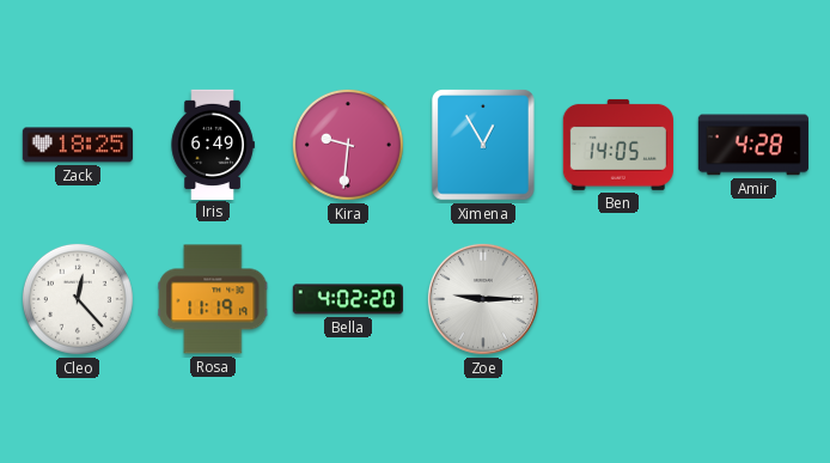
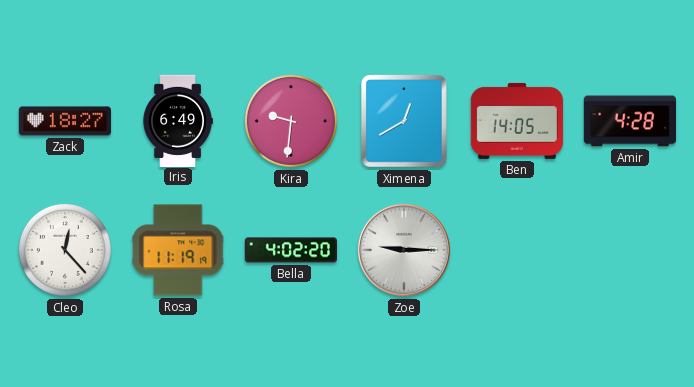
Zack: 18:25 -> 18:27 (64, 121)
Ximena: 12:55 -> 12:40 (404, 121)
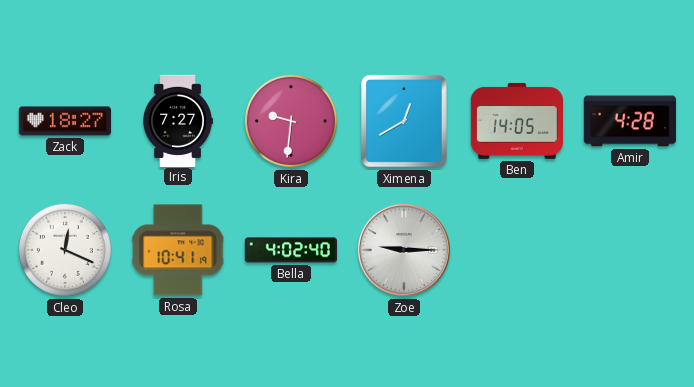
Iris: 6:49 -> 7:27 (178, 120)
Cleo: 12:23 -> 12:19 (65, 250)
Rosa: 11:19 -> 10:41 (178, 250)
Bella: 4:02:20 -> 4:02:40 (291, 250)
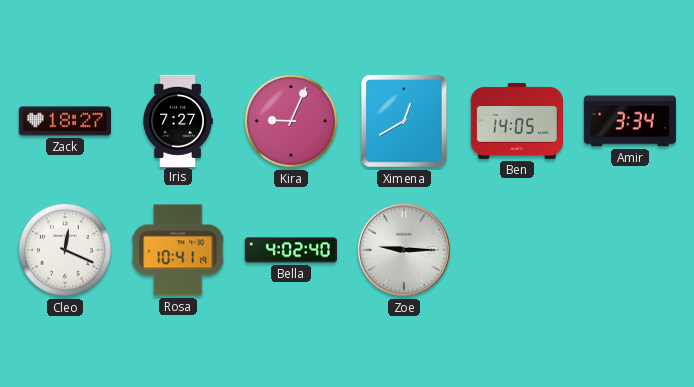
Kira: 9:31 -> 9:04 (291, 121)
Amir: 4:28 -> 3:34 (630, 121)
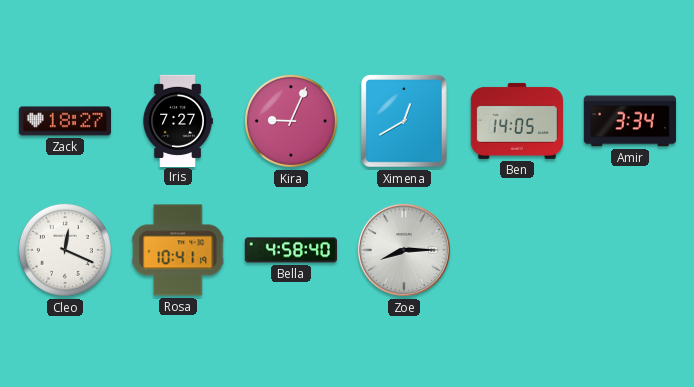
Bella: 4:02 -> 4:58 (291, 250)
Zoe: 9:15 -> 8:15 (404, 250)
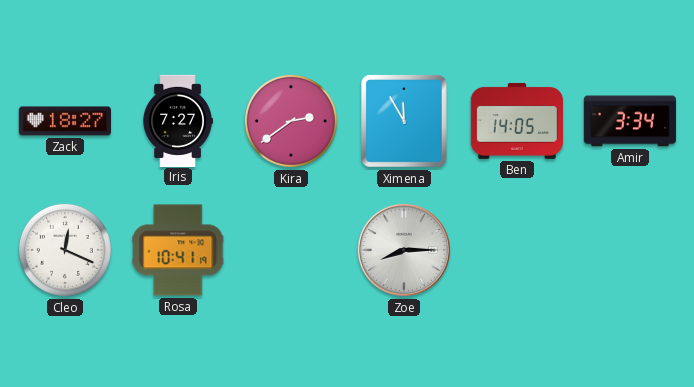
Kira: 9:04 -> 2:39 (291, 121)
Ximena: 12:40 -> 11:55 (404, 121)
Bella: 4:58 -> none (291, 250)
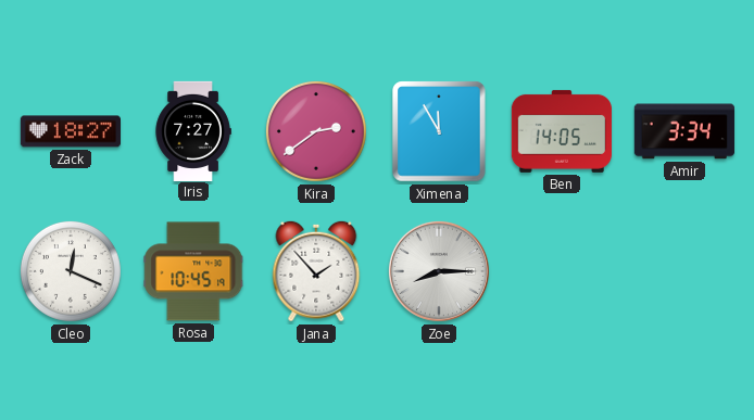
Rosa: 10:41 -> 10:45 (193, 271)
Jana: none -> 1:53 (316, 271)
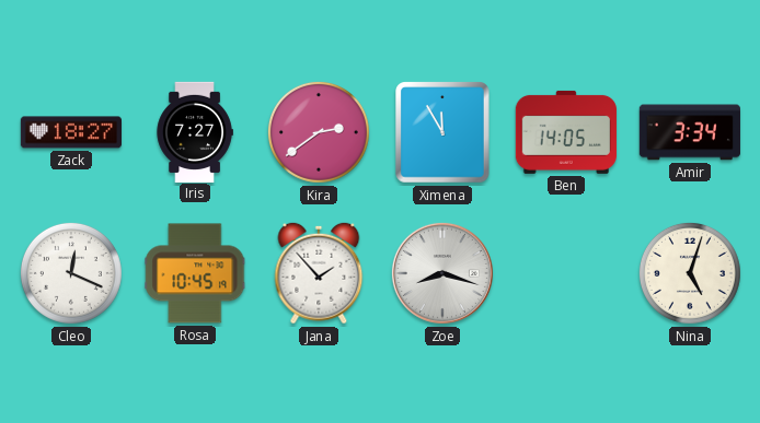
Zoe: 8:15 -> 8:18 (442, 273)
Nina: none -> 5:03 (690, 273)
